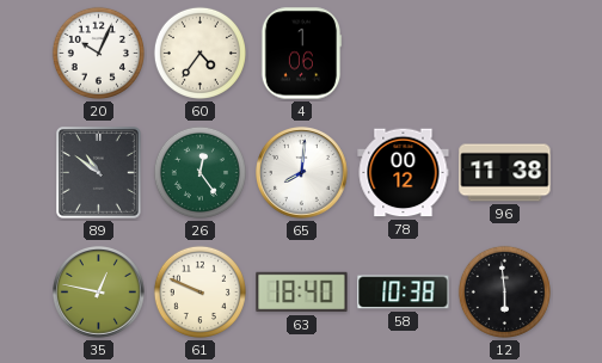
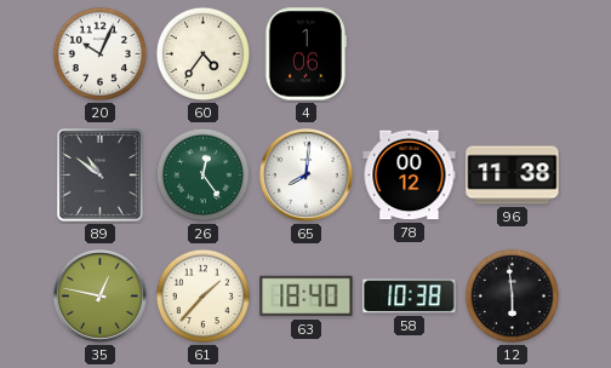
61: 9:49 -> 1:37 (202, 295)
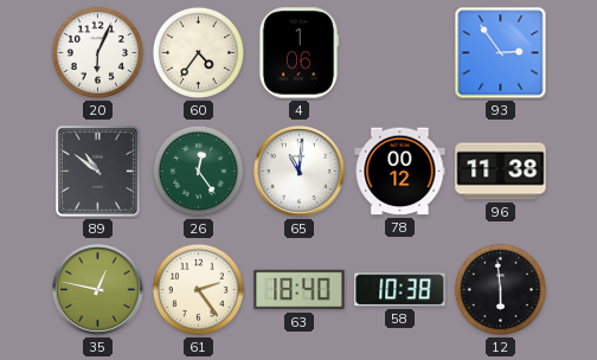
20: 10:04 -> 6:04 (97, 52)
93: none -> 2:54 (501, 53)
65: 8:01 -> 11:01 (300, 172)
61: 1:37 -> 2:24 (198, 289)
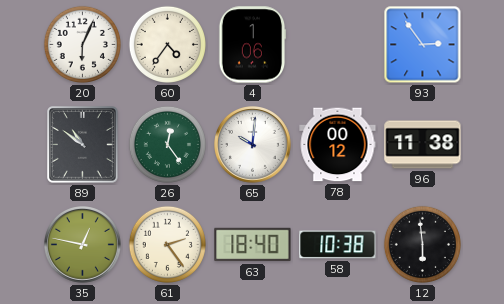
65: 11:01 -> 10:01 (253, 145)
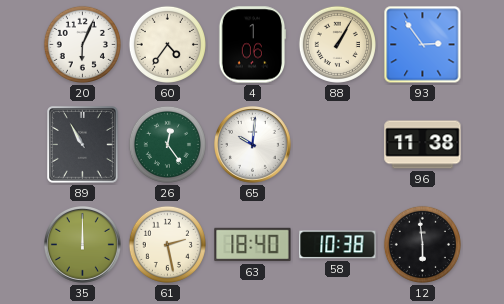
88: none -> 1:05 (337, 44)
89: 10:51 -> 10:55 (83, 145)
78: 00:12 -> none (338, 145)
35: 12:47 -> 12:00 (83, 245)
61: 2:24 -> 2:28 (167, 244)
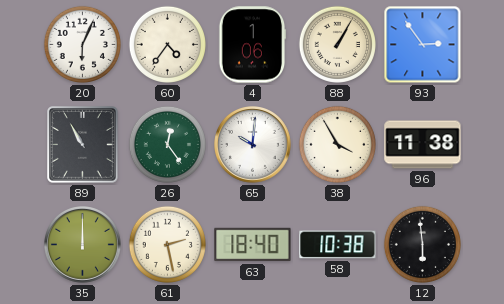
38: none -> 3:55 (337, 144)
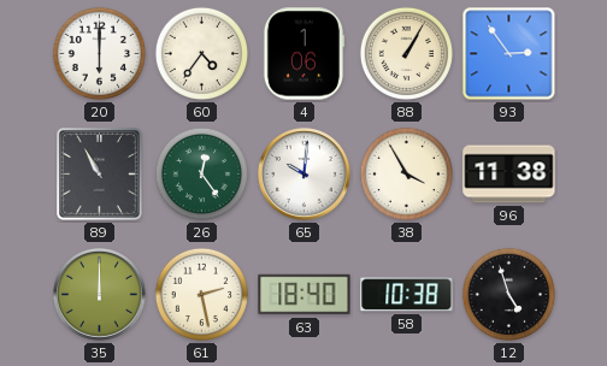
20: 6:04 -> 6:00 (99, 53)
12: 5:59 -> 4:57 (508, 294)
